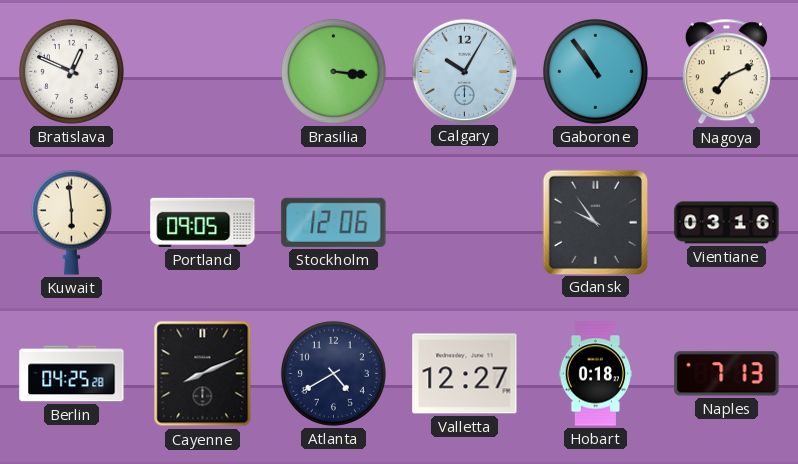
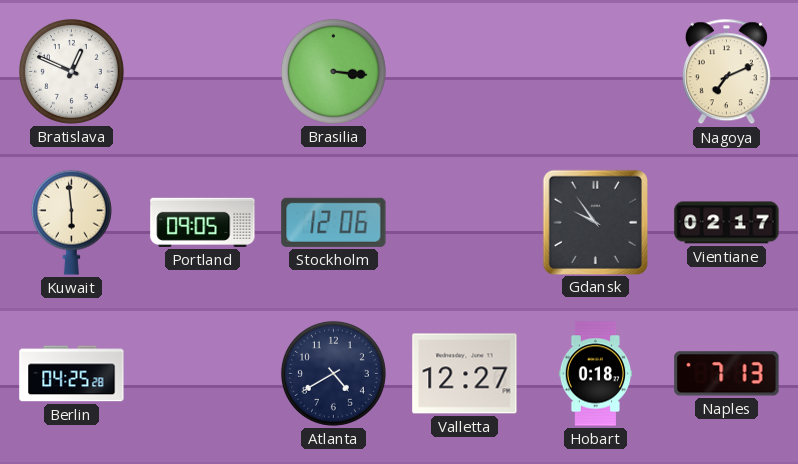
Calgary: 10:05 -> none (464, 71)
Gaborone: 10:54 -> none (595, 71)
Vientiane: 03:16 -> 02:17 (727, 223)
Cayenne: 8:11 -> none (203, 374)
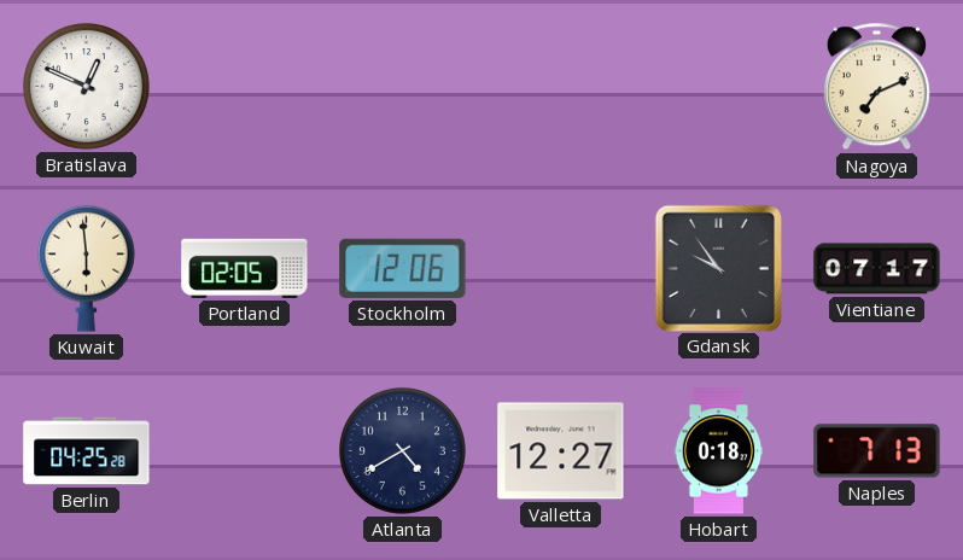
Brasilia: 3:16 -> none (333, 71)
Portland: 09:05 -> 02:05 (245, 268)
Vientiane: 02:17 -> 07:17 (877, 269)
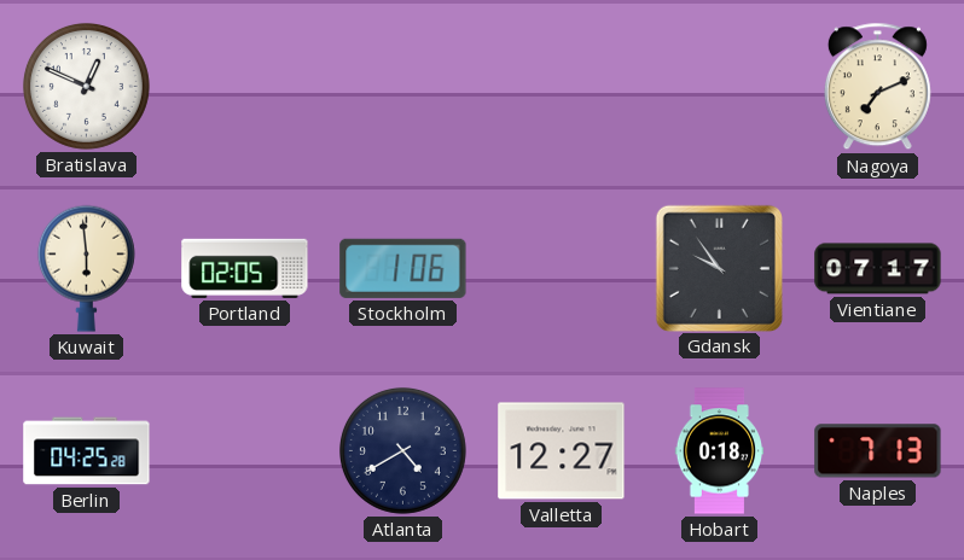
Stockholm: 12:06 -> 1:06 (403, 268)
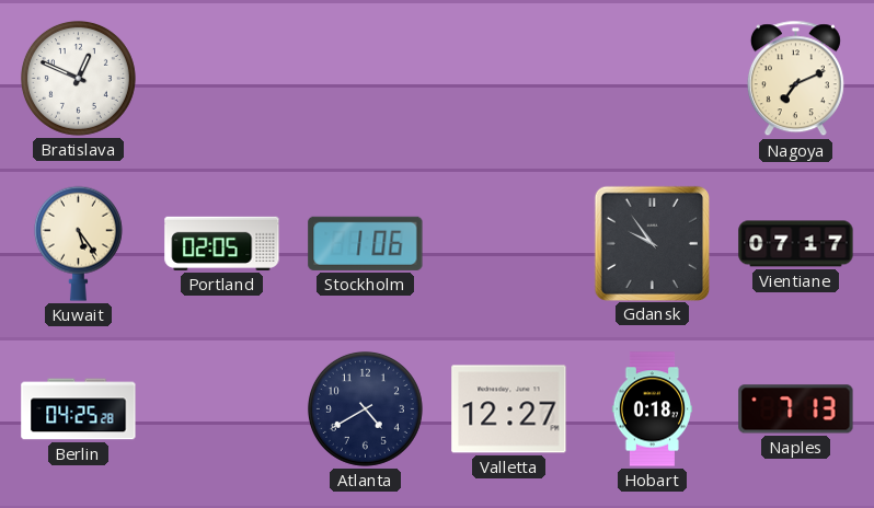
Kuwait: 5:59 -> 5:24 (78, 243)
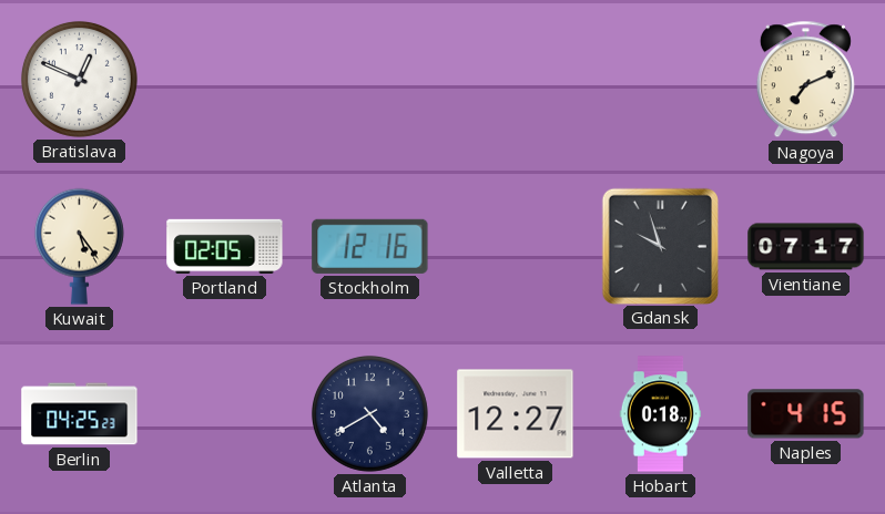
Stockholm: 1:06 -> 12:16 (370, 246)
Gdansk: 9:54 -> 9:57 (660, 246)
Berlin: 04:25:28 -> 04:25:23 (80, 414)
Naples: 7:13 -> 4:15 (806, 414)
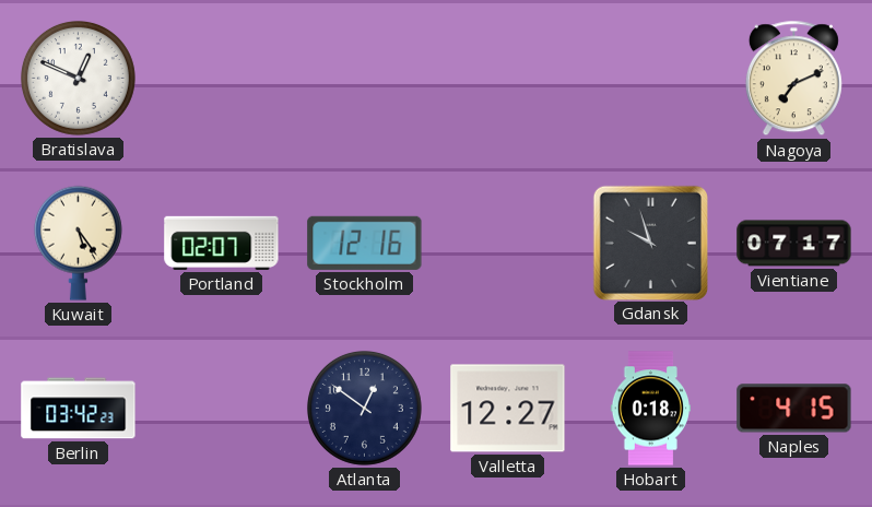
Portland: 02:05 -> 02:07 (222, 243)
Berlin: 04:25 -> 03:42 (79, 409)
Atlanta: 4:40 -> 12:51 (364, 408)
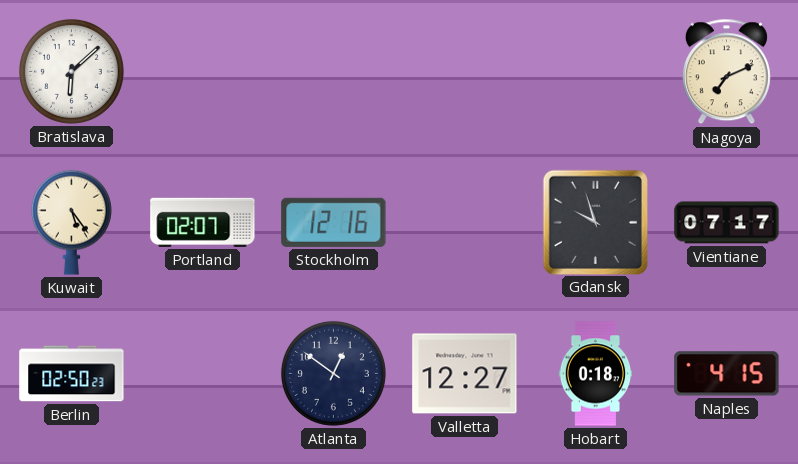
Bratislava: 12:49 -> 6:08 (71, 71)
Berlin: 03:42 -> 02:50 (72, 374)
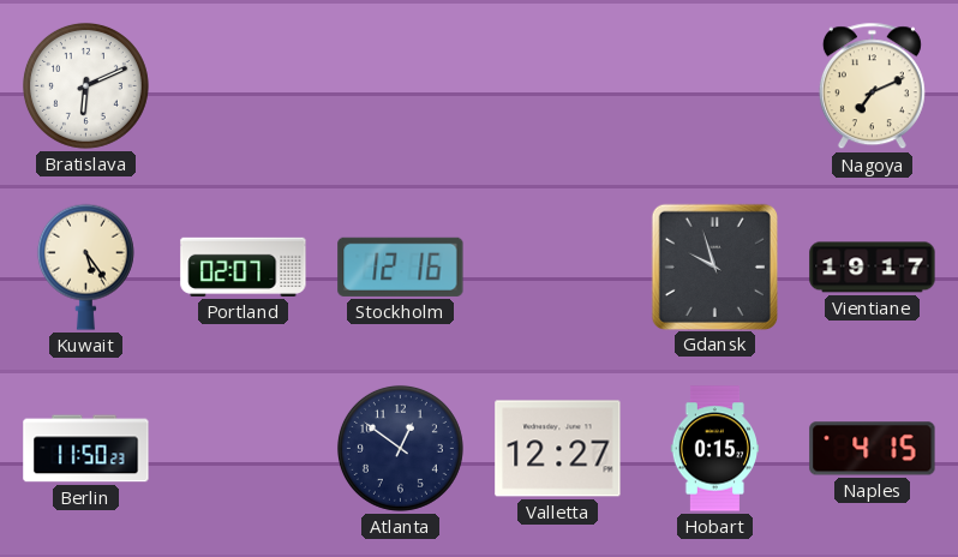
Bratislava: 6:08 -> 6:11 (85, 85)
Vientiane: 07:17 -> 19:17 (873, 268)
Berlin: 02:50 -> 11:50 (86, 449)
Hobart: 0:18 -> 0:15 (714, 449)
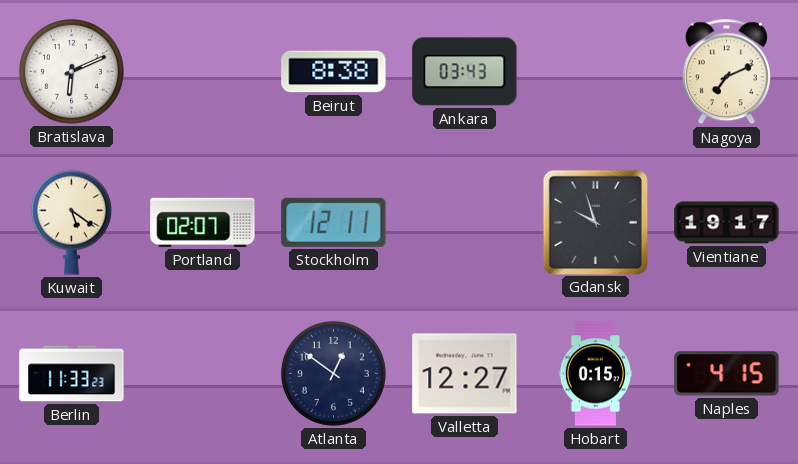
Beirut: none -> 8:38 (334, 72)
Ankara: none -> 03:43 (465, 72)
Kuwait: 5:24 -> 5:21 (71, 222)
Stockholm: 12:16 -> 12:11 (334, 222)
Berlin: 11:50 -> 11:33 (72, 374)
